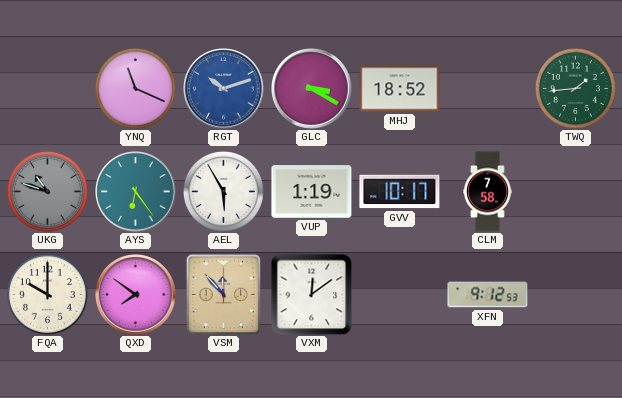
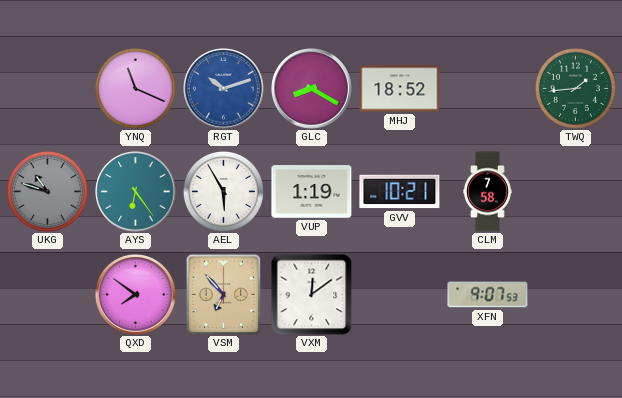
GLC: 3:20 -> 8:20 (312, 89)
GVV: 10:17 -> 10:21 (400, 192)
FQA: 10:00 -> none (47, 294)
VSM: 11:53 -> 6:53 (224, 294)
XFN: 9:12 -> 9:07 (488, 295)
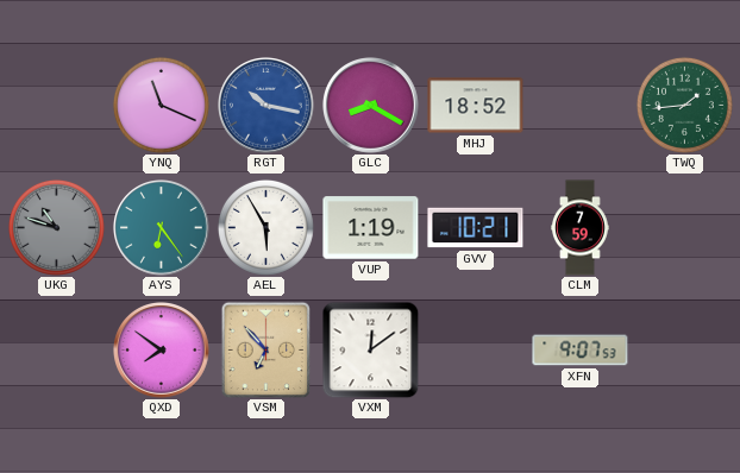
RGT: 10:12 -> 10:17 (266, 106)
CLM: 7:58 -> 7:59 (581, 228)
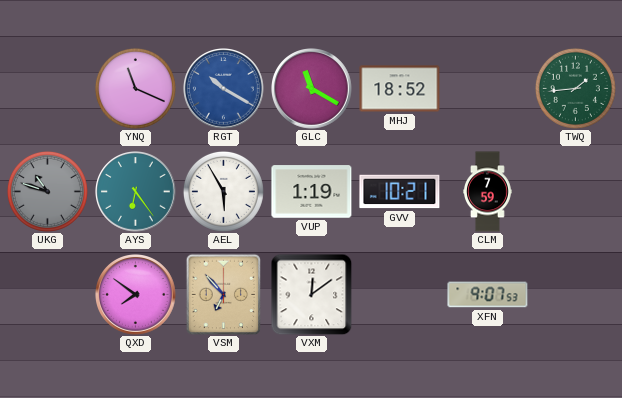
RGT: 10:17 -> 10:20 (224, 89)
GLC: 8:20 -> 11:20 (312, 89)
